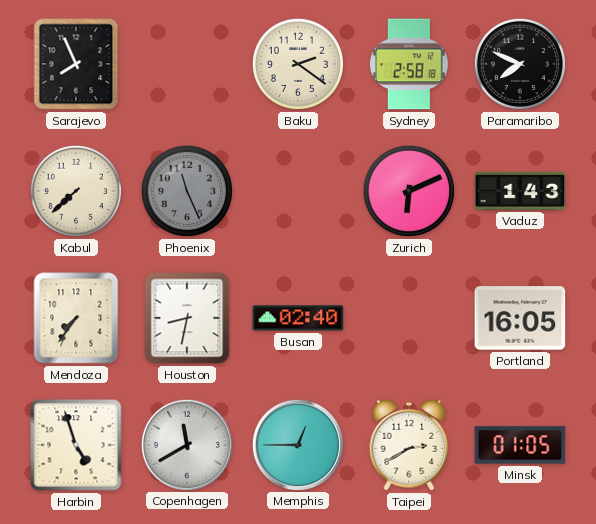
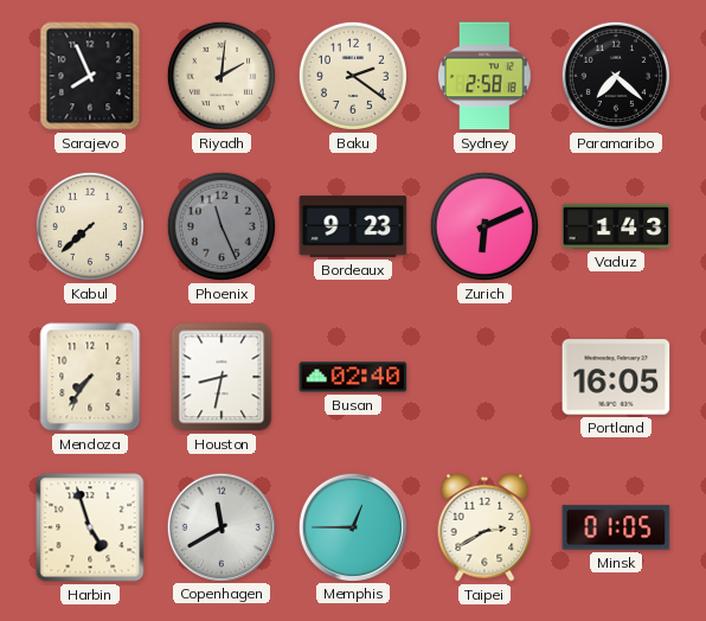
Riyadh: none -> 2:01 (222, 76)
Paramaribo: 7:49 -> 7:22 (616, 76)
Bordeaux: none -> 9:23 (353, 226)
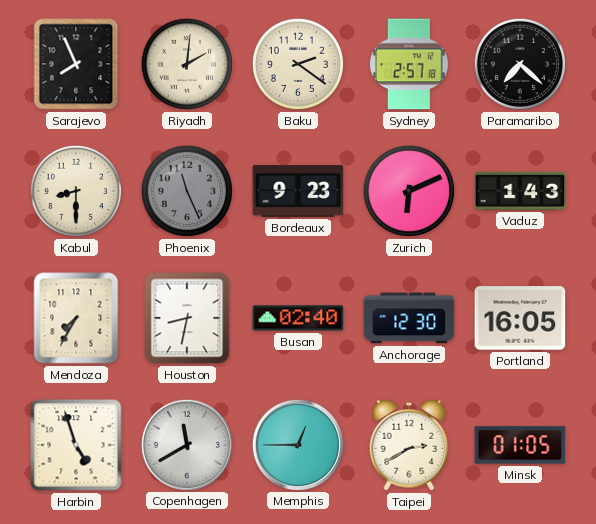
Sydney: 2:58 -> 2:57 (409, 64)
Kabul: 7:38 -> 8:30 (76, 191)
Mendoza: 7:36 -> 7:35 (76, 318)
Anchorage: none -> 12:30 (409, 318)
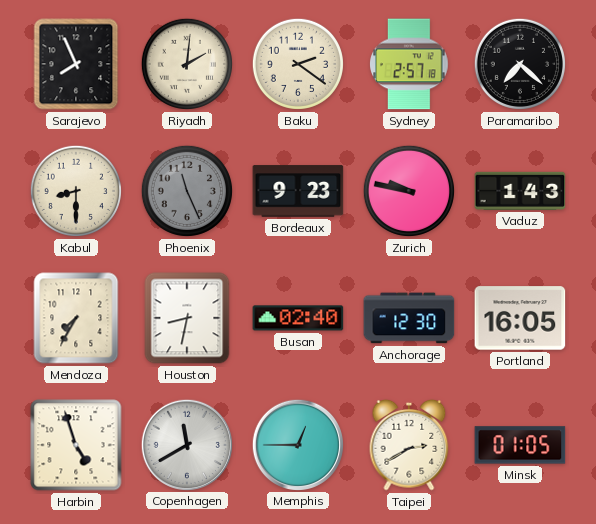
Zurich: 6:11 -> 9:47 (409, 191)
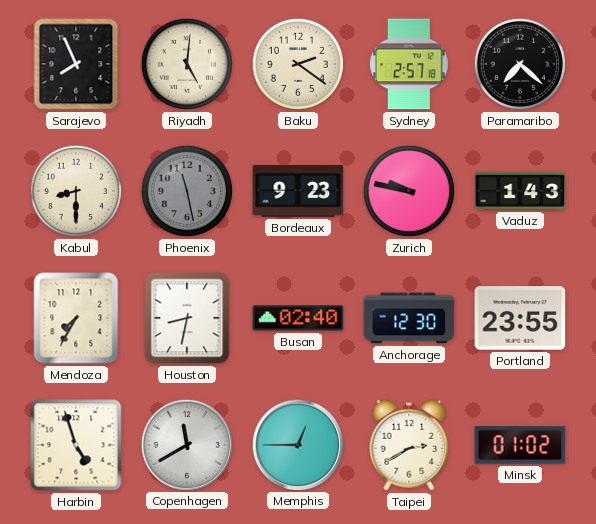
Riyadh: 2:01 -> 5:01 (187, 64)
Phoenix: 11:26 -> 11:28 (187, 191)
Portland: 16:05 -> 23:55 (520, 318)
Minsk: 01:05 -> 01:02 (520, 445)
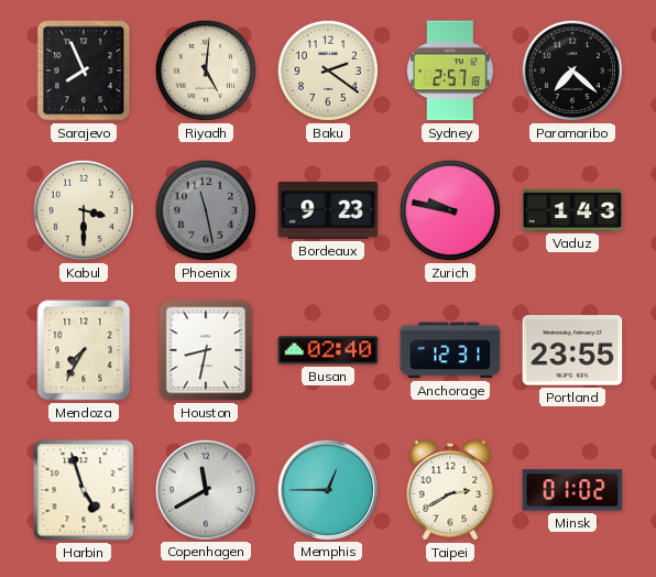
Kabul: 8:30 -> 3:30 (84, 210)
Anchorage: 12:30 -> 12:31 (450, 350)
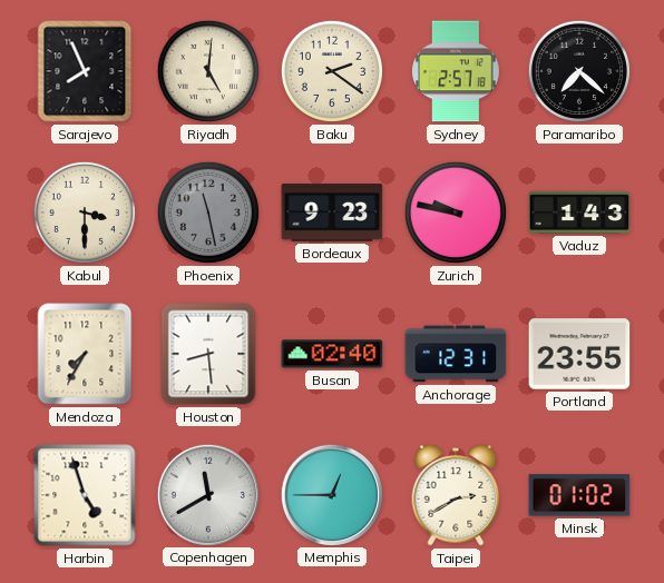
Houston: 8:32 -> 8:29 (208, 354)
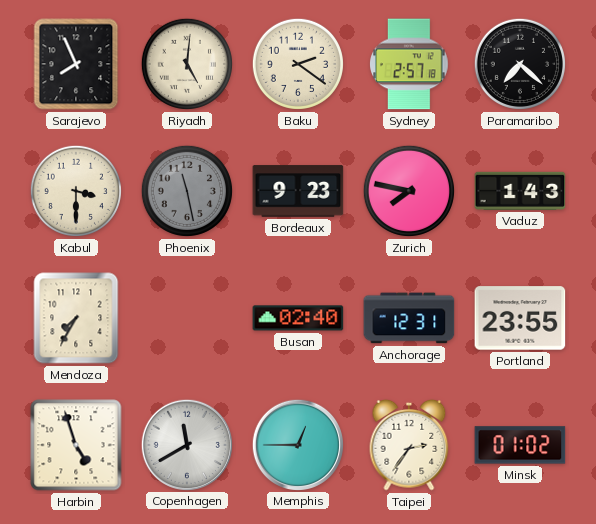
Zurich: 9:47 -> 7:47 (409, 191)
Houston: 8:29 -> none (208, 354)
Taipei: 2:40 -> 2:36 (409, 445)
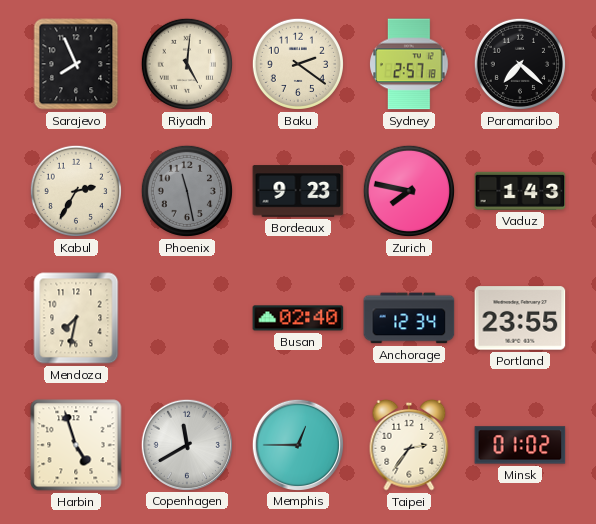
Kabul: 3:30 -> 2:35 (76, 191)
Mendoza: 7:35 -> 7:32 (76, 318)
Anchorage: 12:31 -> 12:34 (409, 318)
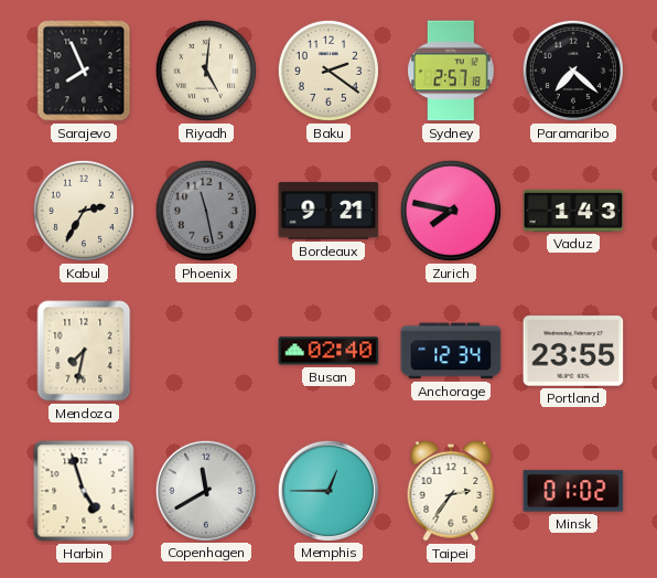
Bordeaux: 9:23 -> 9:21 (328, 211)
